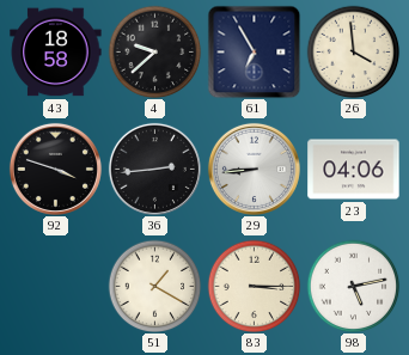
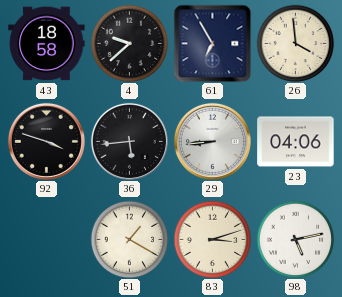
36: 2:44 -> 5:44 (129, 141)
83: 3:15 -> 3:12 (212, 239)
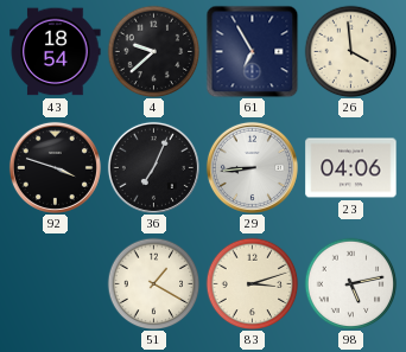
43: 18:58 -> 18:54 (56, 52)
36: 5:44 -> 7:04 (153, 167)
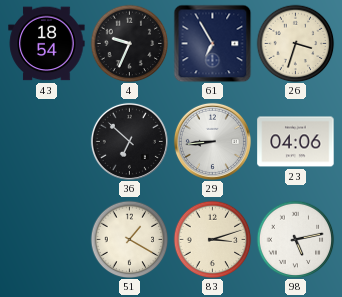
4: 9:38 -> 9:34 (129, 43)
26: 3:59 -> 3:33 (295, 43)
92: 3:48 -> none (55, 167)
36: 7:04 -> 6:52 (129, 141)
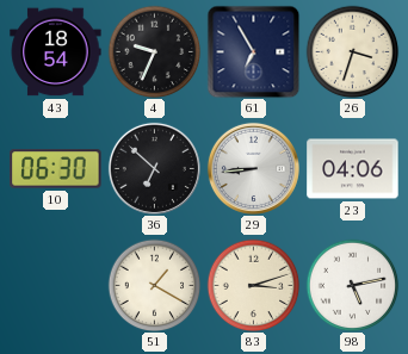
10: none -> 06:30 (56, 169)
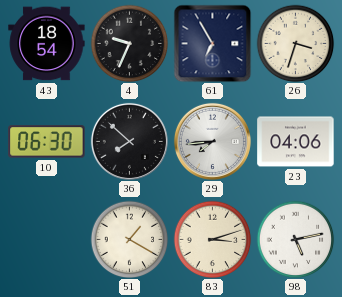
36: 6:52 -> 7:52 (129, 141)
29: 8:44 -> 7:44 (212, 141)
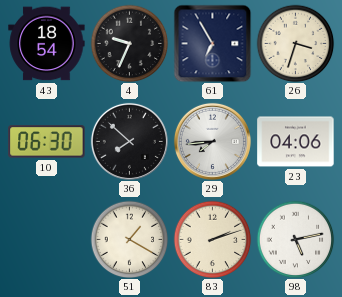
83: 3:12 -> 2:12 (212, 239)
